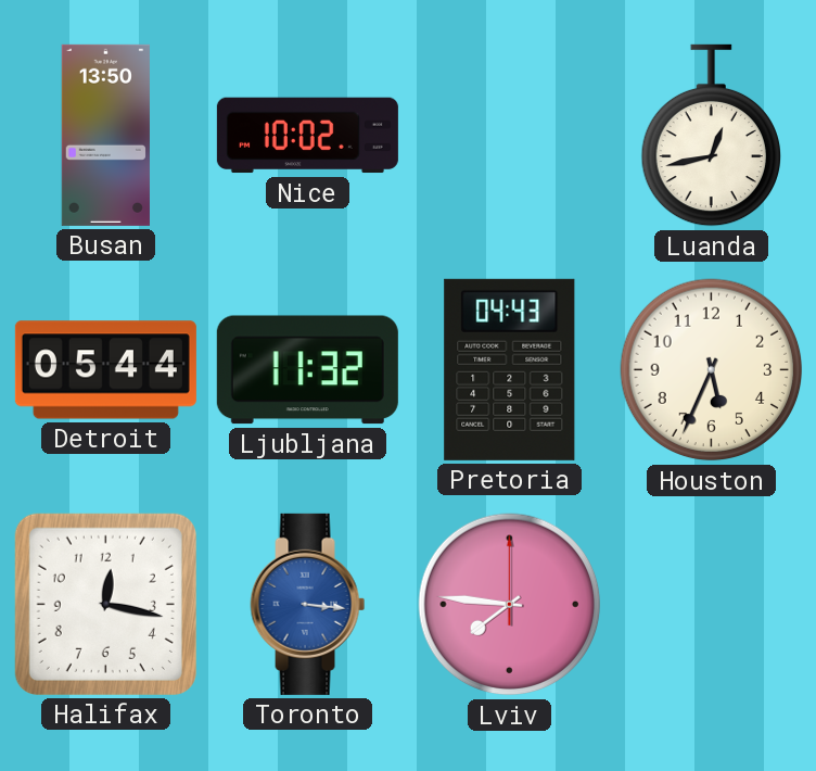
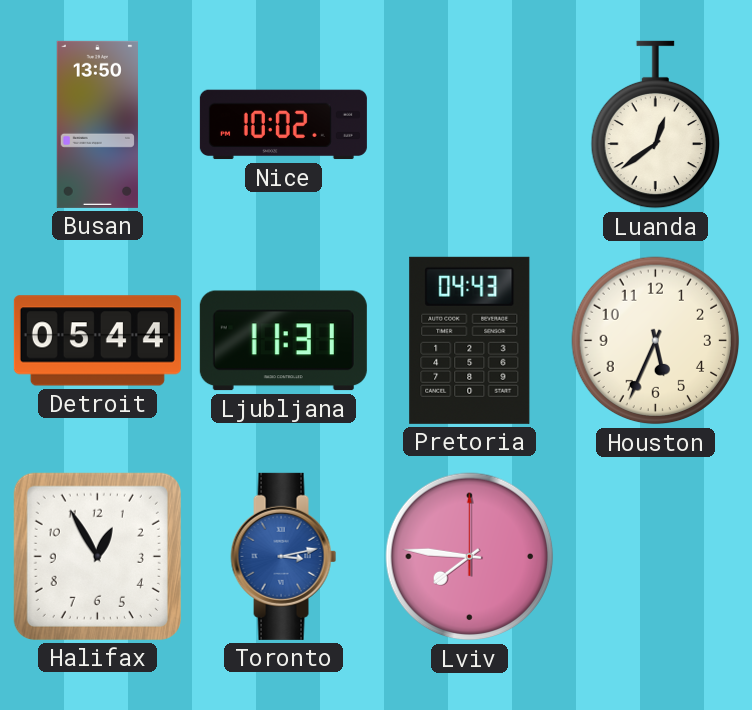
Luanda: 12:43 -> 12:39 (655, 125)
Ljubljana: 11:32 -> 11:31 (283, 341)
Halifax: 12:17 -> 12:55 (97, 556)
Toronto: 3:16 -> 3:13 (284, 556)
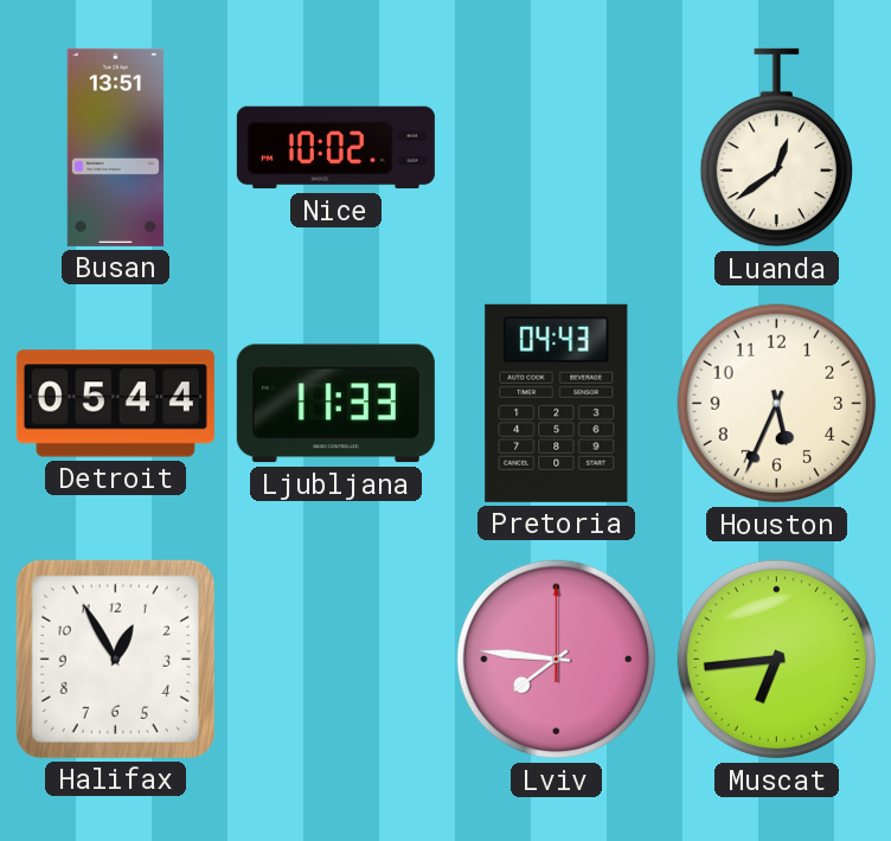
Busan: 13:50 -> 13:51 (115, 147)
Ljubljana: 11:31 -> 11:33 (335, 404)
Toronto: 3:13 -> none (284, 556)
Muscat: none -> 6:44 (777, 660)
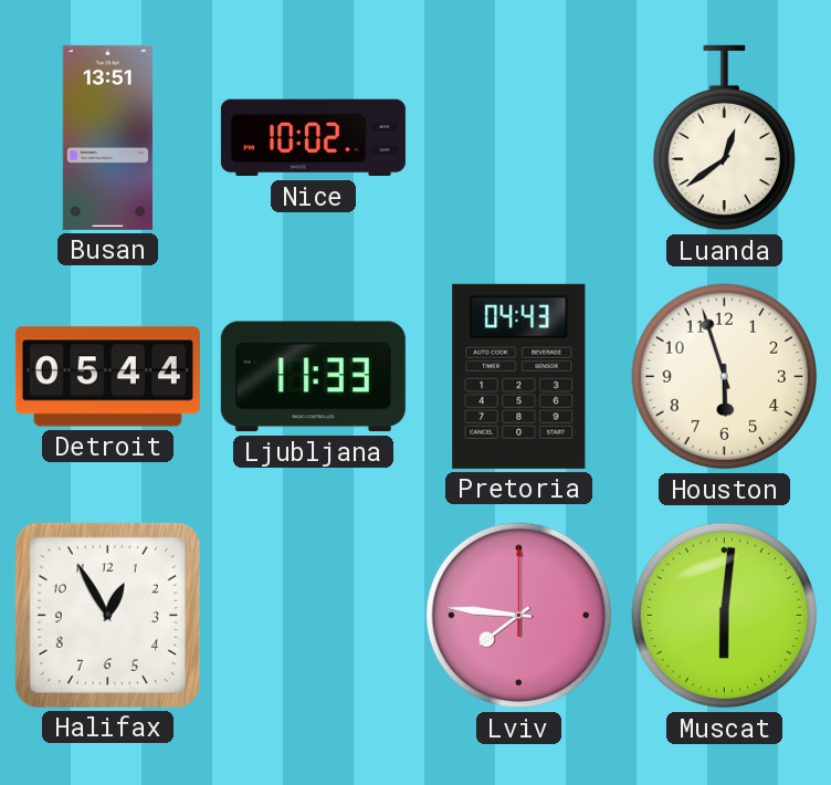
Houston: 5:34 -> 5:57 (725, 377)
Muscat: 6:44 -> 6:01 (725, 616)
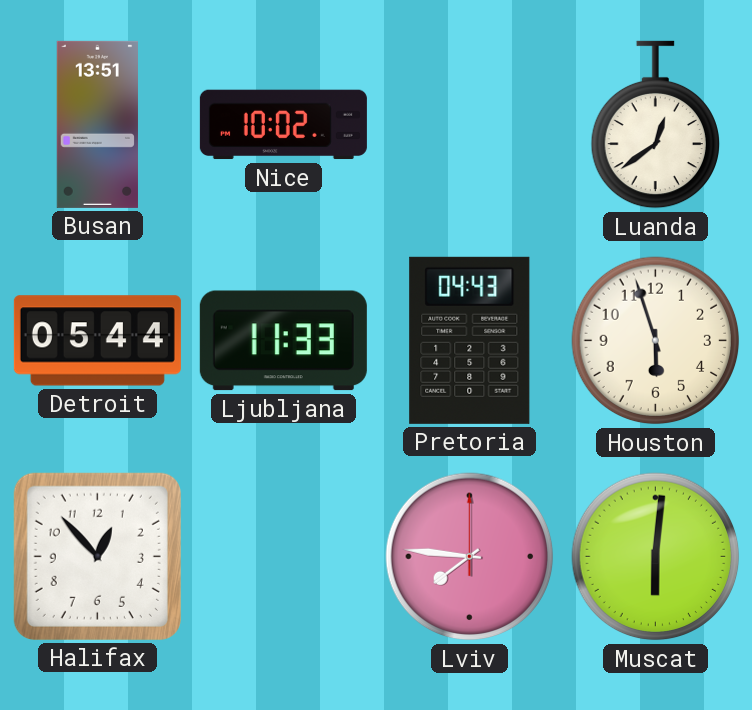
Halifax: 12:55 -> 12:53 (97, 556)
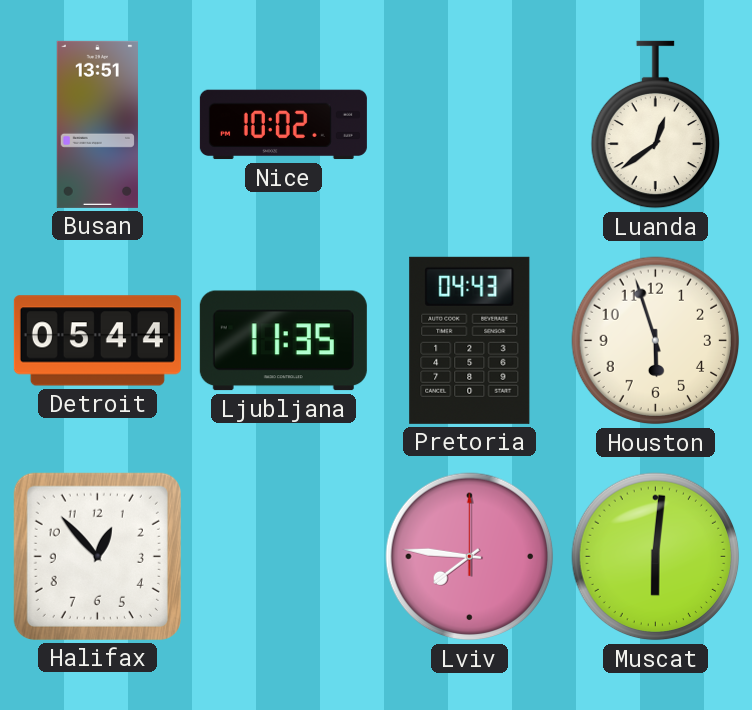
Ljubljana: 11:33 -> 11:35 (283, 341)
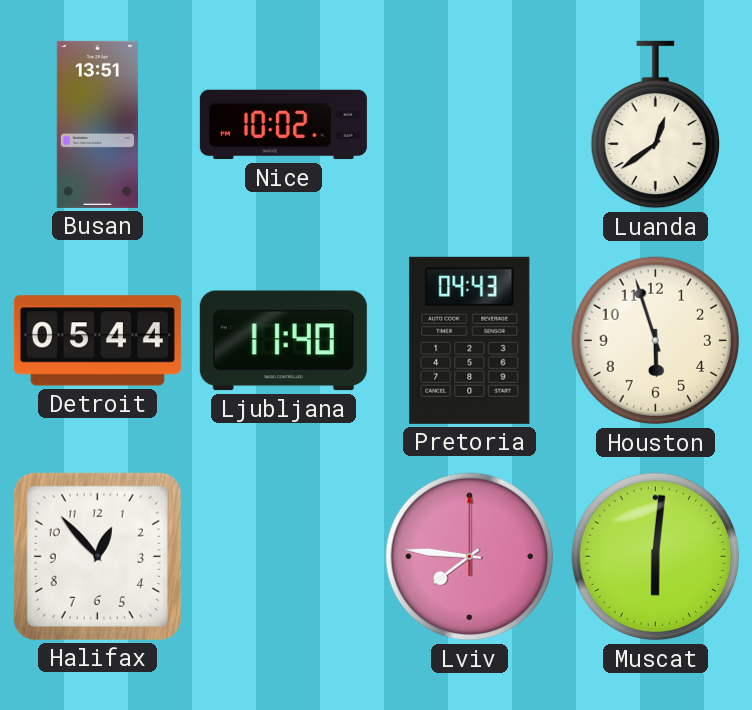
Ljubljana: 11:35 -> 11:40 (283, 341)
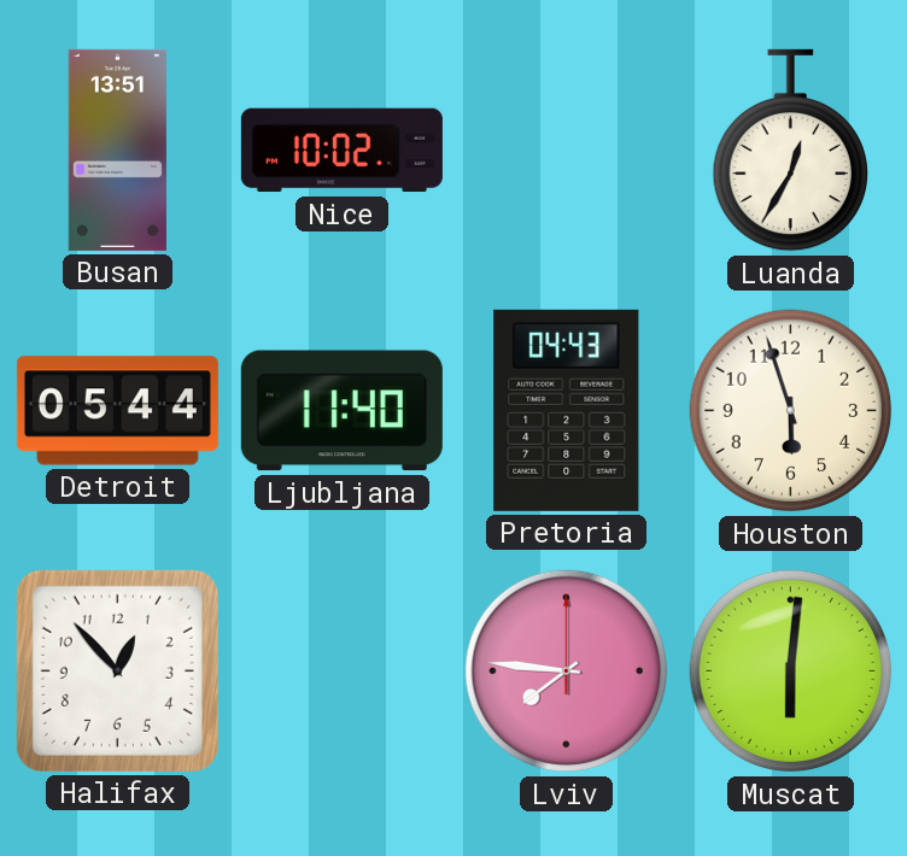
Luanda: 12:39 -> 12:35 (790, 151)
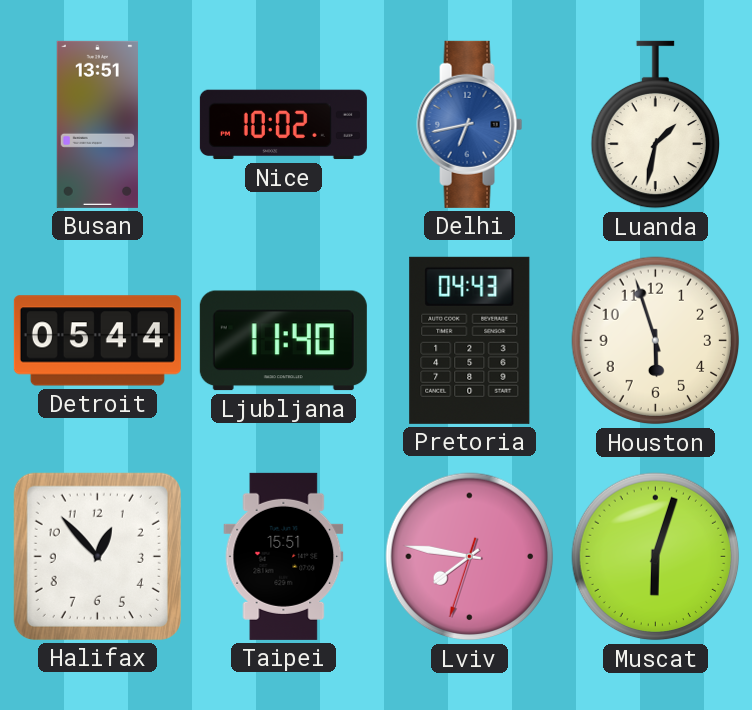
Delhi: none -> 6:43 (470, 124)
Luanda: 12:35 -> 1:32 (655, 125)
Taipei: none -> 15:51 (284, 556)
Lviv: 7:46:00 -> 7:46:33 (470, 557)
Muscat: 6:01 -> 6:03 (656, 557)
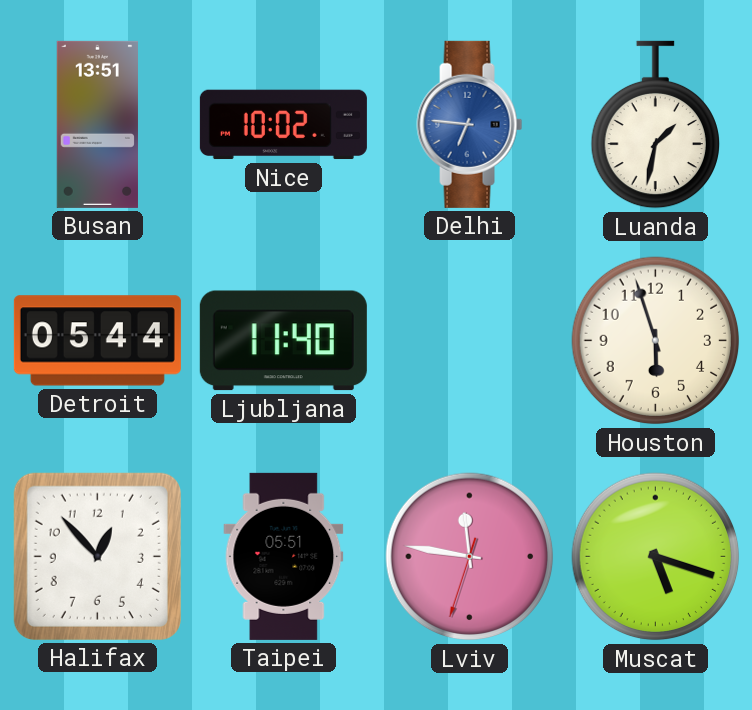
Delhi: 6:43 -> 6:46 (470, 124)
Pretoria: 04:43 -> none (470, 340)
Taipei: 15:51 -> 05:51 (284, 556)
Lviv: 7:46 -> 11:46 (470, 557)
Muscat: 6:03 -> 5:18 (656, 557)
